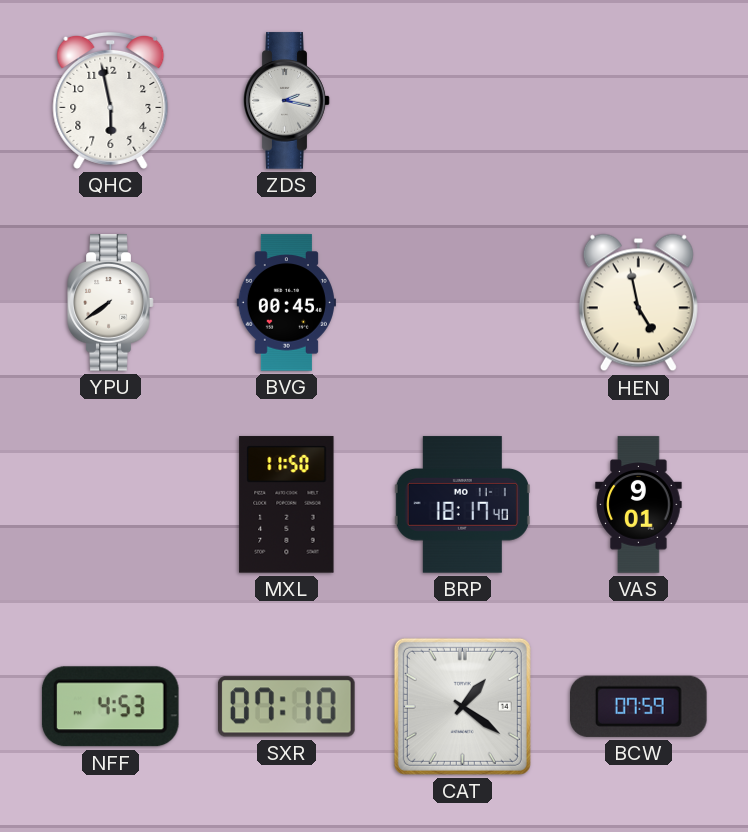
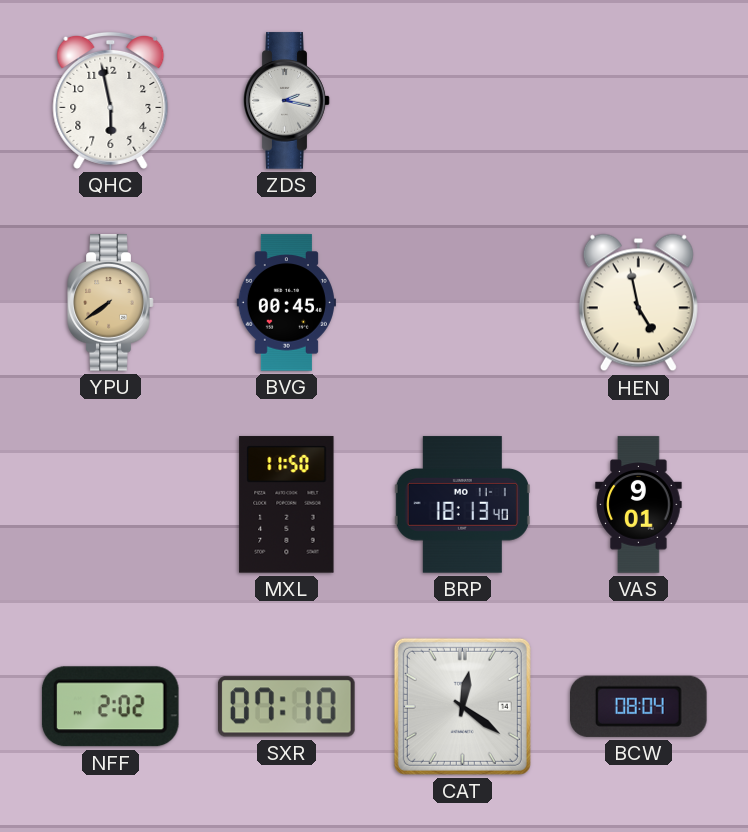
YPU dial: white -> champagne (111, 303)
BRP: 18:17 -> 18:13 (462, 505)
NFF: 4:53 -> 2:02 (110, 707)
CAT: 1:21 -> 12:21 (462, 706)
BCW: 07:59 -> 08:04 (639, 706)
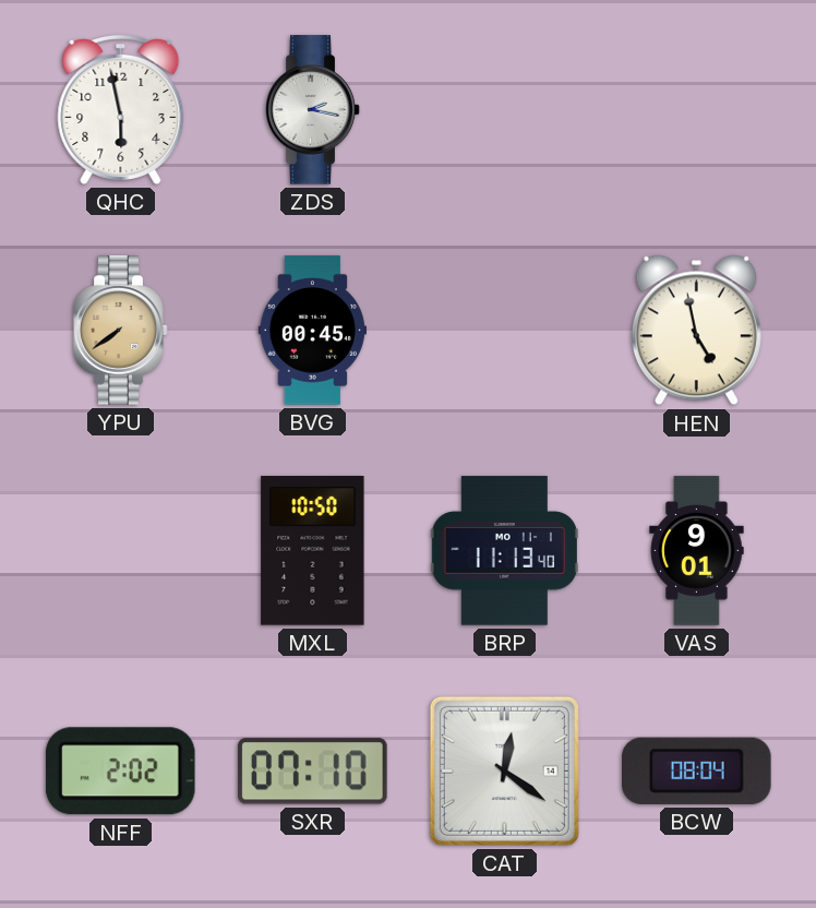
MXL: 11:50 -> 10:50 (313, 551)
BRP: 18:13 -> 11:13 (504, 551)
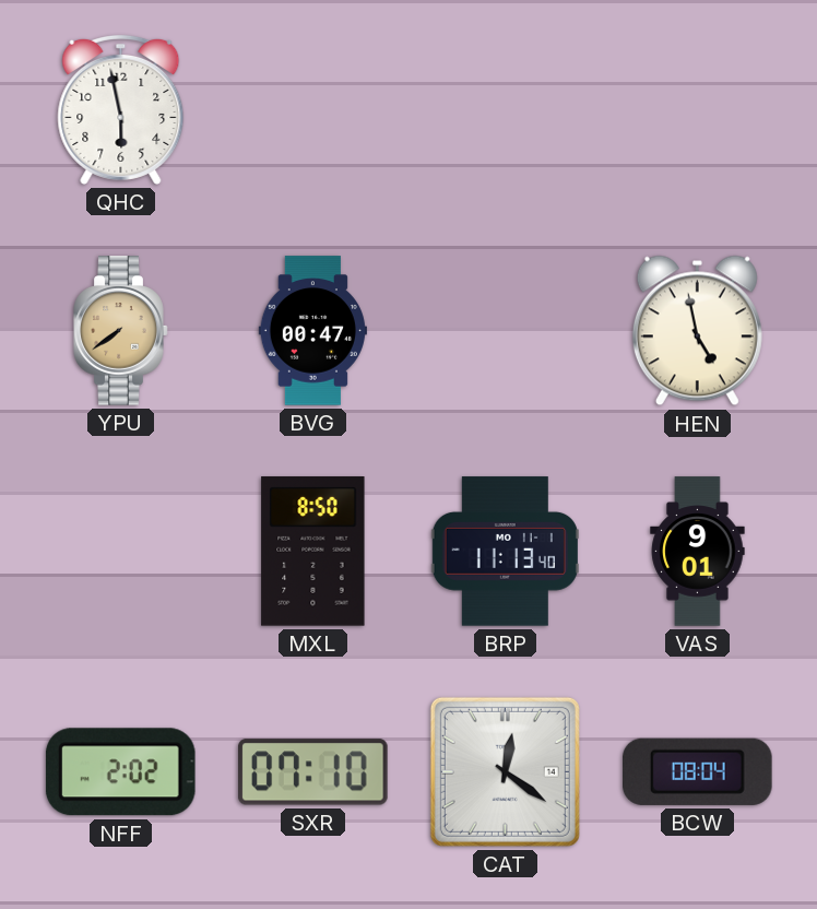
ZDS: 2:17 -> none (313, 110)
BVG: 00:45 -> 00:47 (312, 331)
MXL: 10:50 -> 8:50 (313, 552)
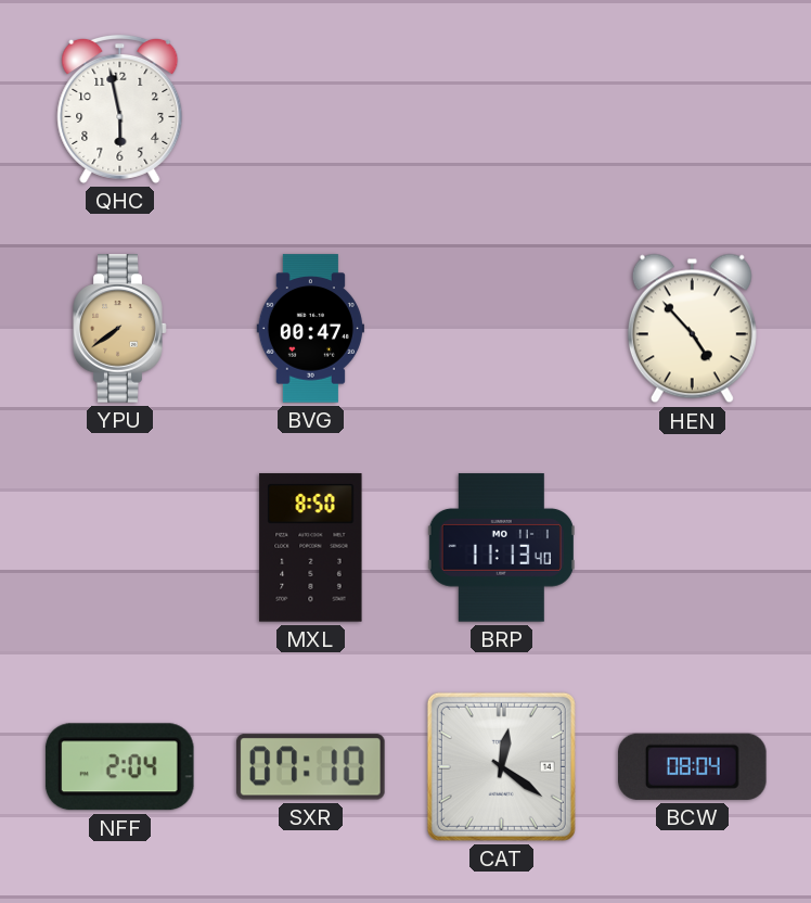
HEN: 4:58 -> 4:53 (692, 329)
VAS: 9:01 -> none (698, 552)
NFF: 2:02 -> 2:04 (119, 767)
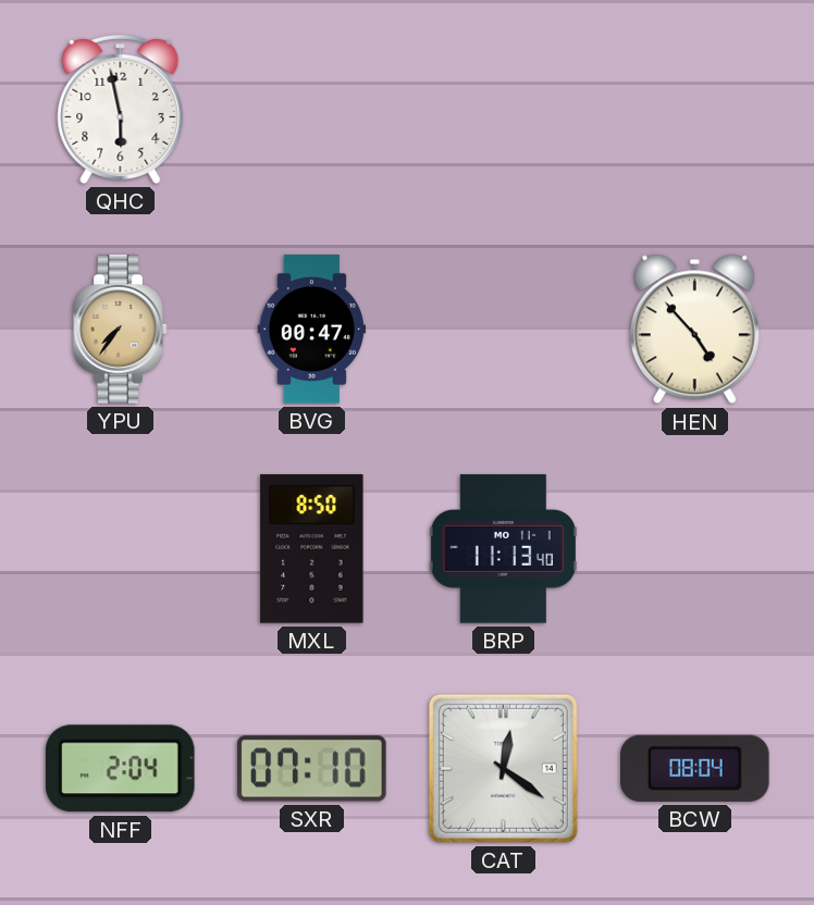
YPU: 7:39 -> 7:36 (121, 330)
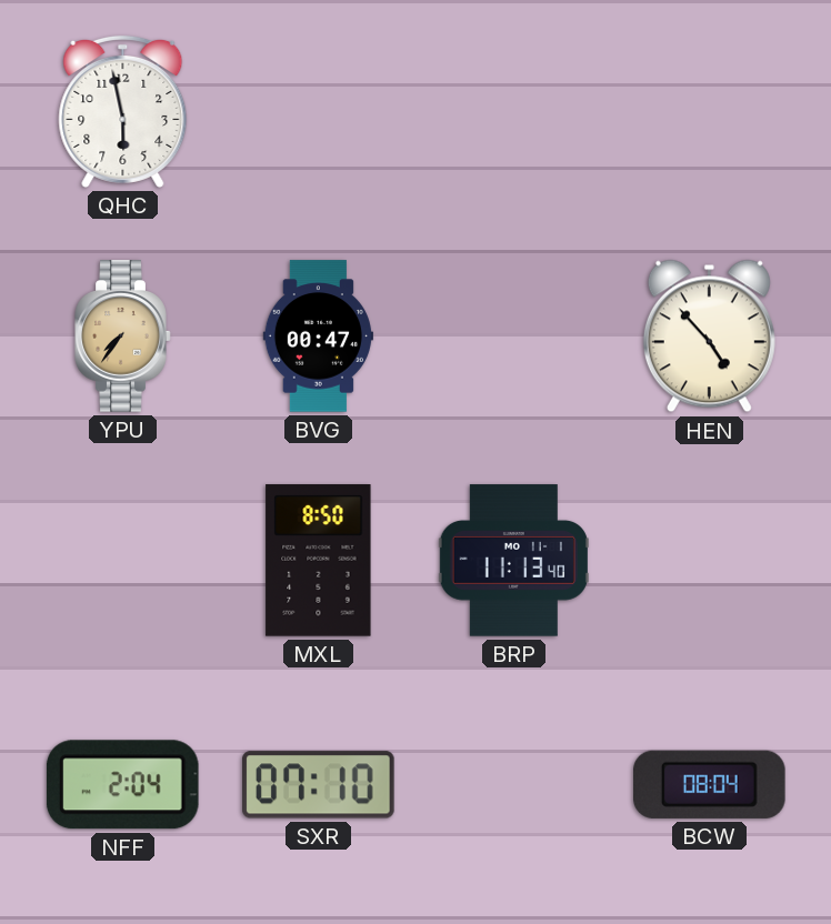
CAT: 12:21 -> none (503, 768)
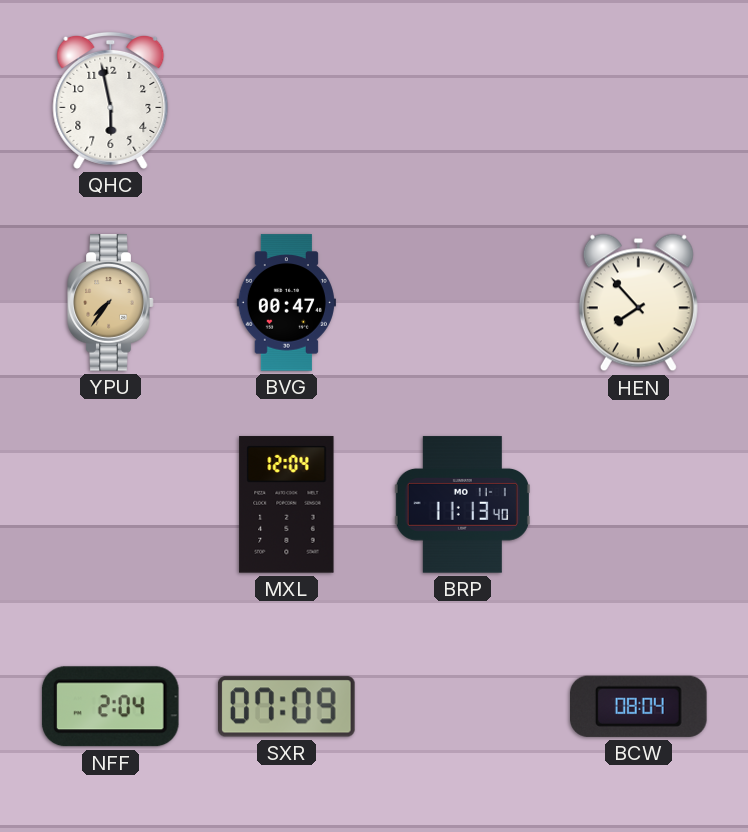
HEN: 4:53 -> 7:53 (638, 303)
MXL: 8:50 -> 12:04 (287, 505)
SXR: 07:10 -> 07:09 (287, 707)
